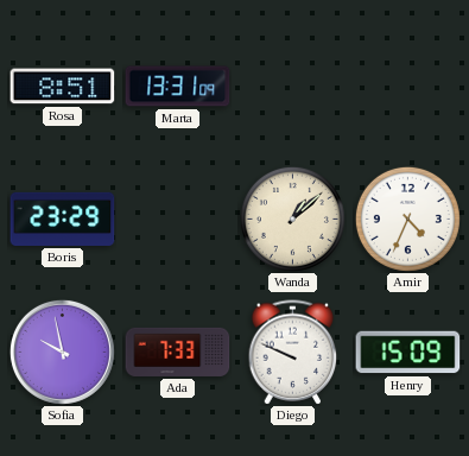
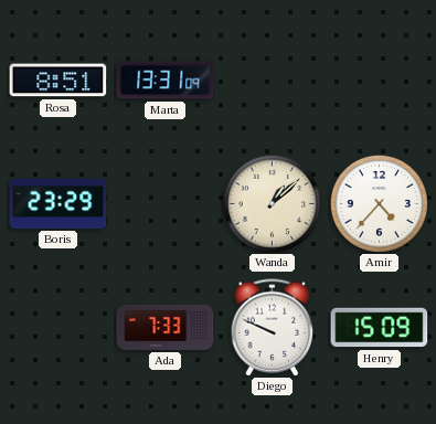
Amir: 4:34 -> 4:37 (379, 203)
Sofia: 9:58 -> none (62, 351)
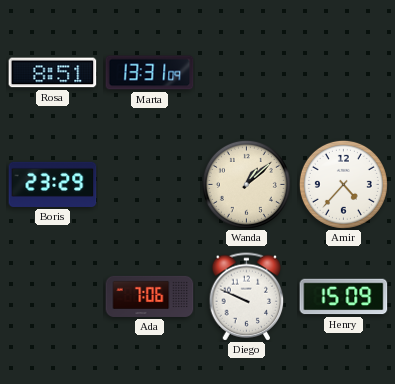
Ada: 7:33 -> 7:06 (150, 296)
